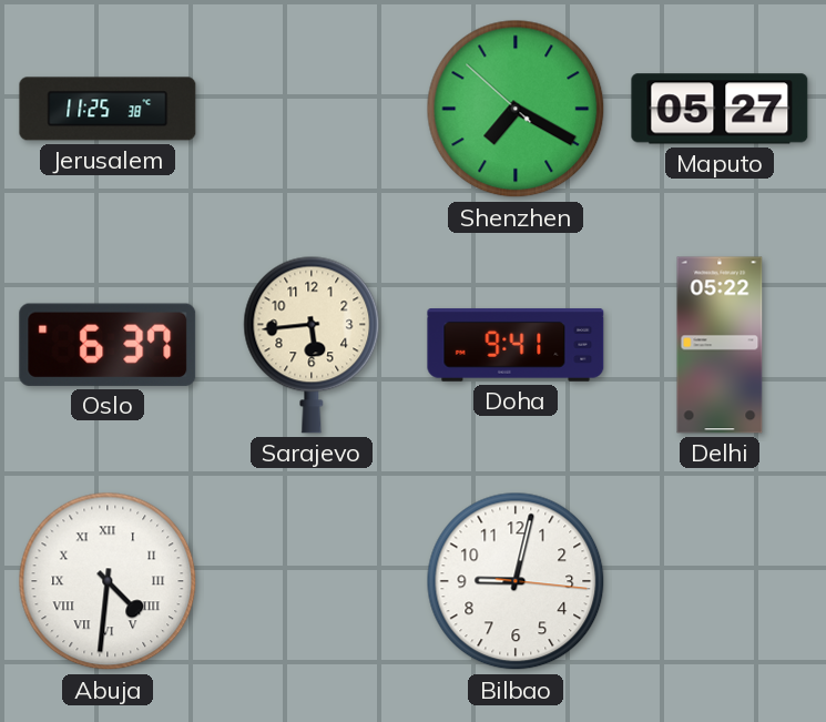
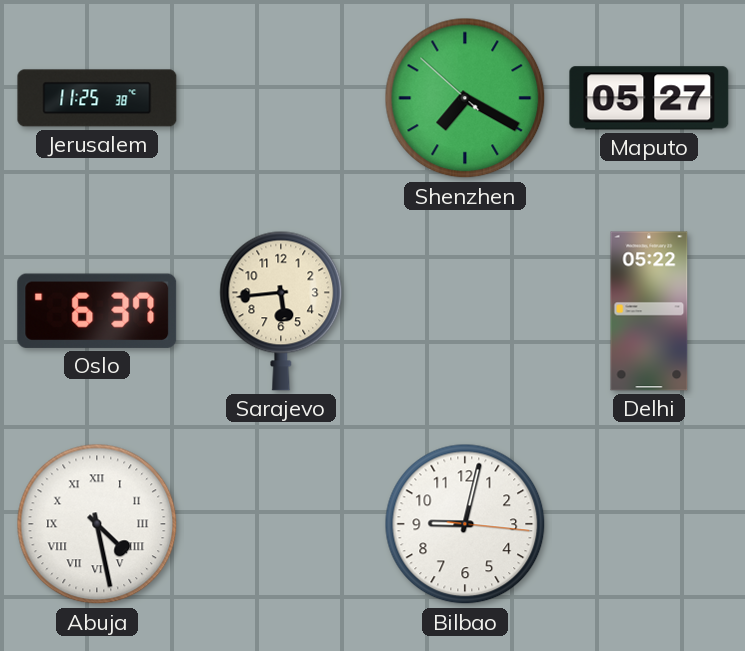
Doha: 9:41 -> none (516, 345)
Abuja: 4:31 -> 4:28 (97, 524)
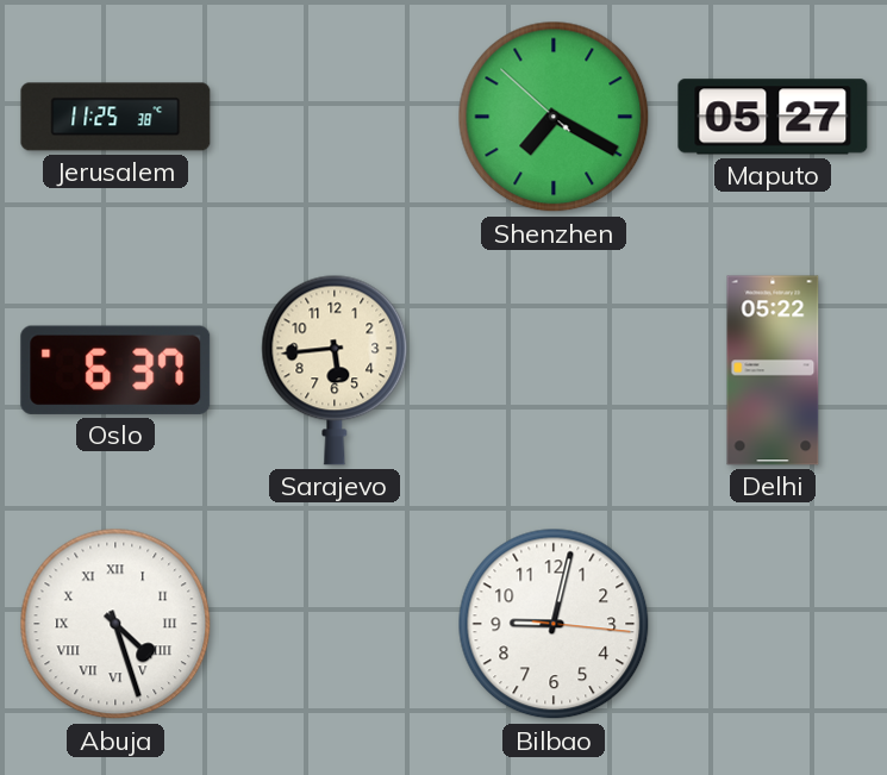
Abuja: 4:28 -> 4:27 (115, 624)
